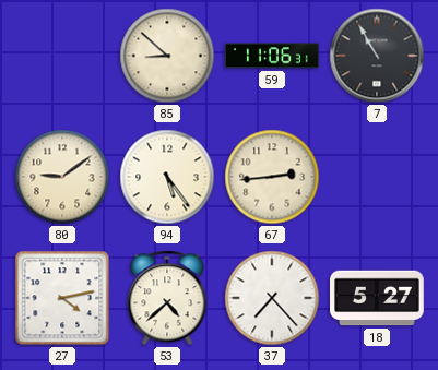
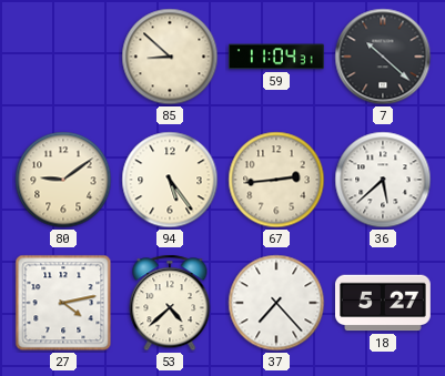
59: 11:06 -> 11:04 (277, 57)
7: 10:55 -> 10:22 (383, 57)
36: none -> 5:38 (383, 180)
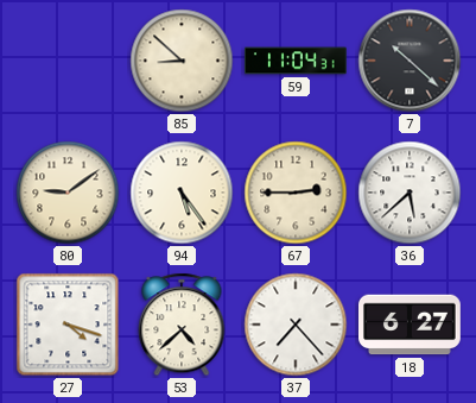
67: 2:44 -> 2:45 (296, 193)
27: 4:13 -> 4:18 (68, 325)
18: 5:27 -> 6:27 (411, 325)
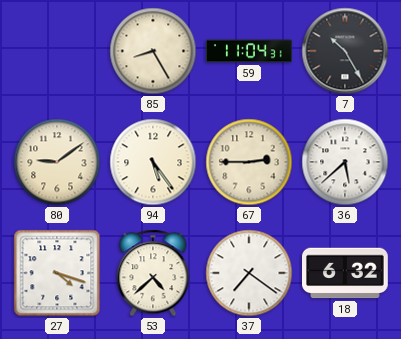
85: 8:52 -> 8:25 (153, 51)
7: 10:22 -> 10:25 (345, 51)
37: 7:23 -> 7:21 (249, 273)
18: 6:27 -> 6:32 (346, 273)
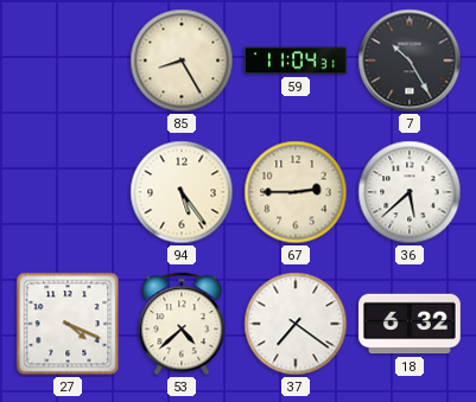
80: 9:09 -> none (57, 162)
27: 4:18 -> 4:19 (68, 324)
